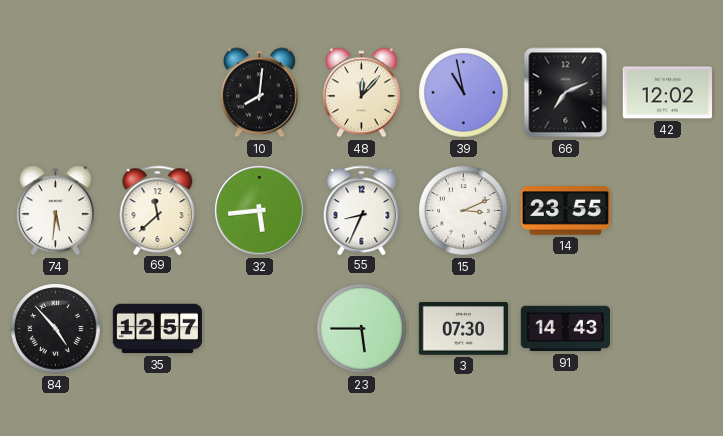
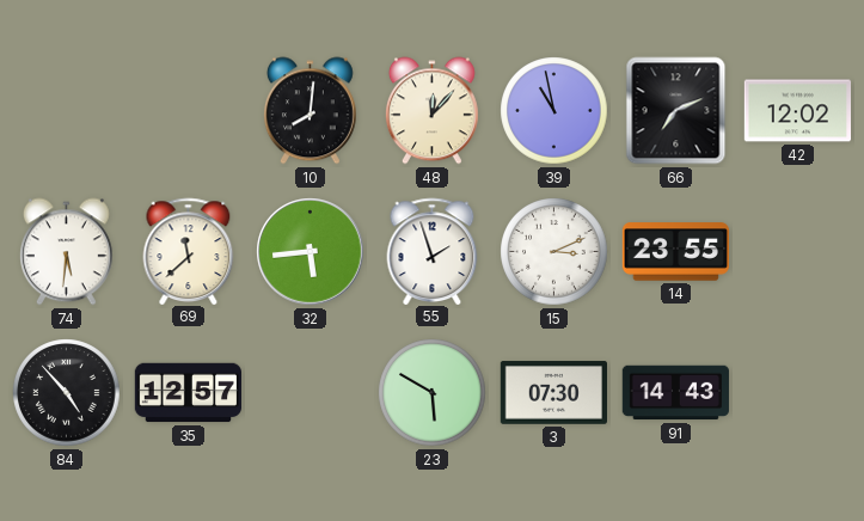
55: 8:34 -> 1:57 (433, 251)
23: 5:45 -> 5:50 (433, 393)
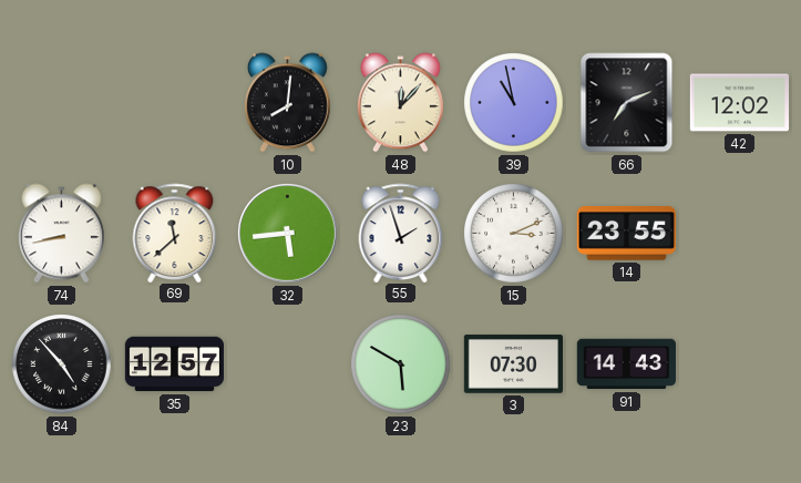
74: 5:31 -> 8:43 (61, 234)
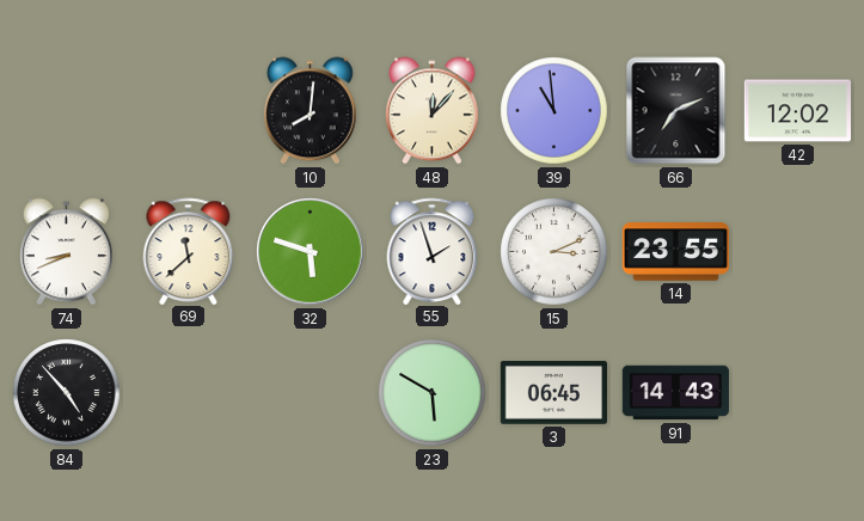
39: 10:58 -> 10:59 (554, 111)
74: 8:43 -> 8:41 (66, 252)
32: 5:44 -> 5:48 (311, 252)
35: 12:57 -> none (175, 364)
3: 07:30 -> 06:45 (553, 393)
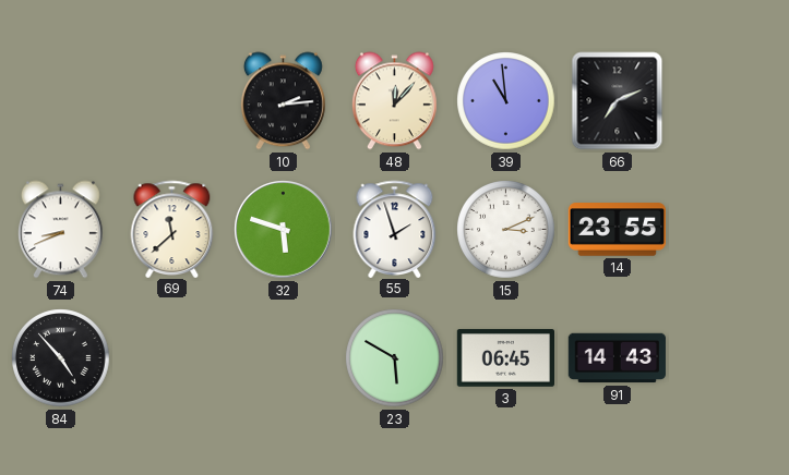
10: 8:01 -> 2:14 (283, 101)
42: 12:02 -> none (797, 111)
